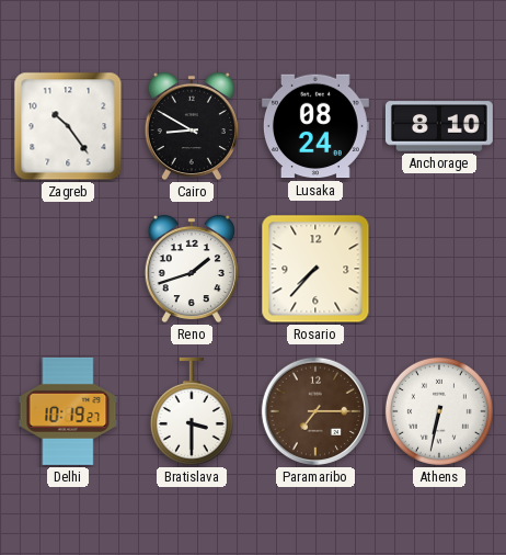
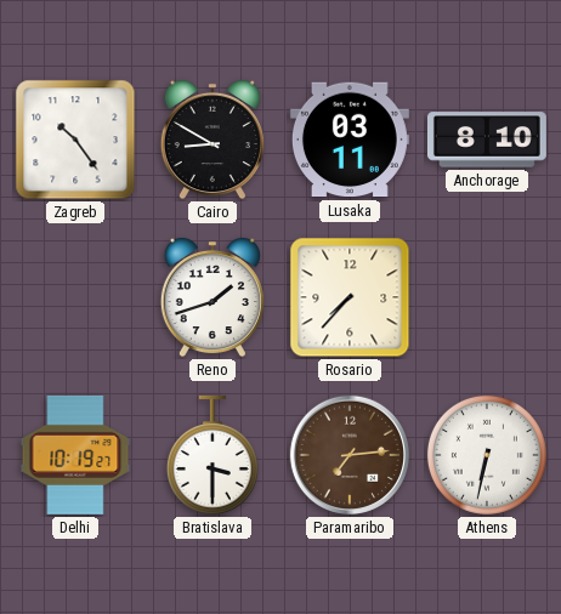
Lusaka: 08:24 -> 03:11 (350, 140)
Paramaribo: 7:15 -> 7:14 (350, 455)
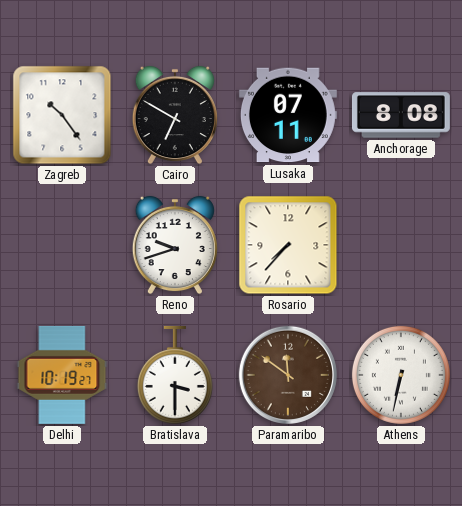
Cairo: 8:50 -> 6:50 (175, 115)
Lusaka: 03:11 -> 07:11 (288, 115)
Anchorage: 8:10 -> 8:08 (401, 115)
Reno: 1:42 -> 9:42 (175, 245)
Paramaribo: 7:14 -> 11:51 (288, 375)
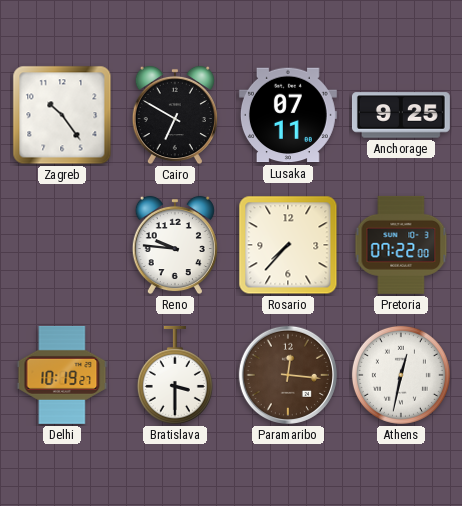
Anchorage: 8:08 -> 9:25 (401, 115)
Reno: 9:42 -> 9:46 (175, 245)
Pretoria: none -> 07:22 (401, 245)
Paramaribo: 11:51 -> 12:16 (288, 375)
Athens: 6:32 -> 12:32 (401, 375)
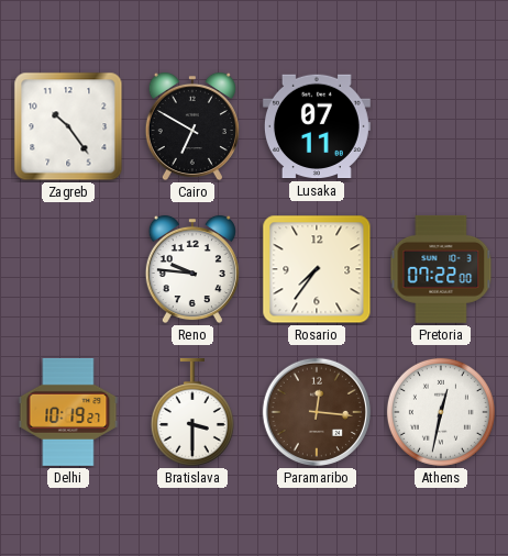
Anchorage: 9:25 -> none (401, 115)
Rosario: 7:37 -> 7:36 (317, 269)
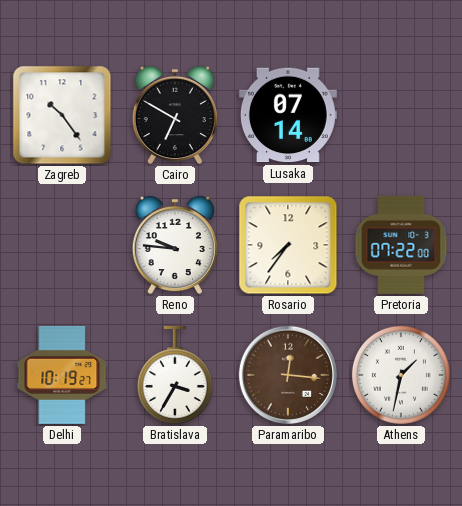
Lusaka: 07:11 -> 07:14 (288, 115)
Bratislava: 3:30 -> 3:35 (175, 375)
Athens: 12:32 -> 1:32 (401, 375)
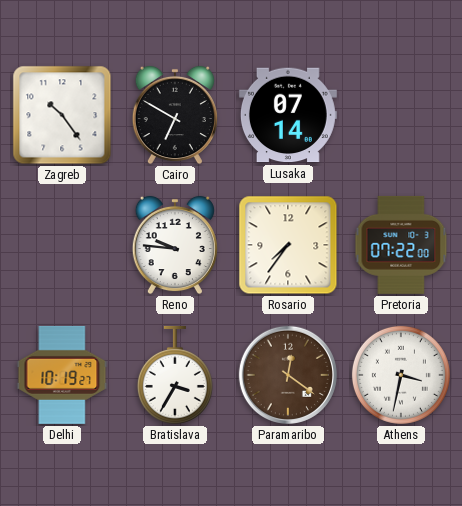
Paramaribo: 12:16 -> 12:21 (288, 375)
Athens: 1:32 -> 3:32 (401, 375)
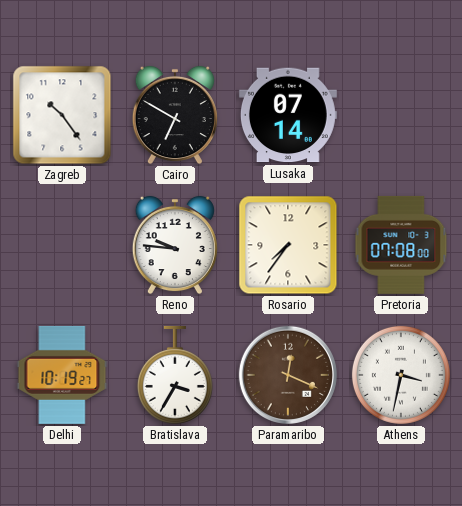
Pretoria: 07:22 -> 07:08 (401, 245)
Paramaribo: 12:21 -> 12:19 (288, 375)
